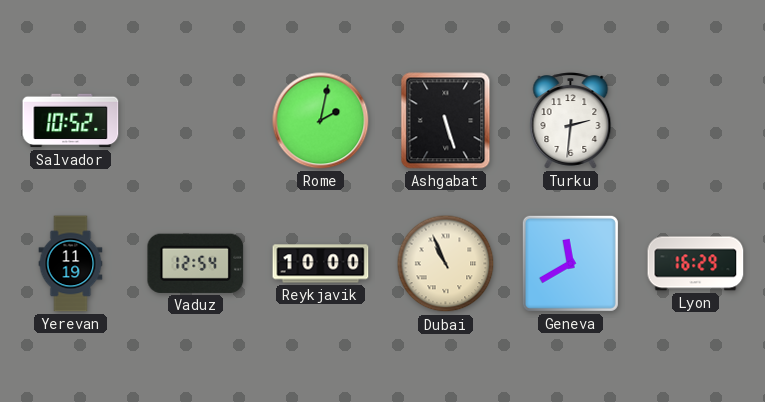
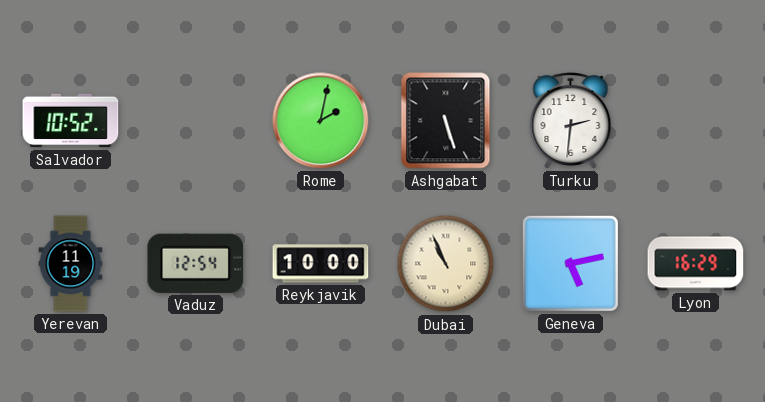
Geneva: 11:40 -> 5:13 (570, 263)
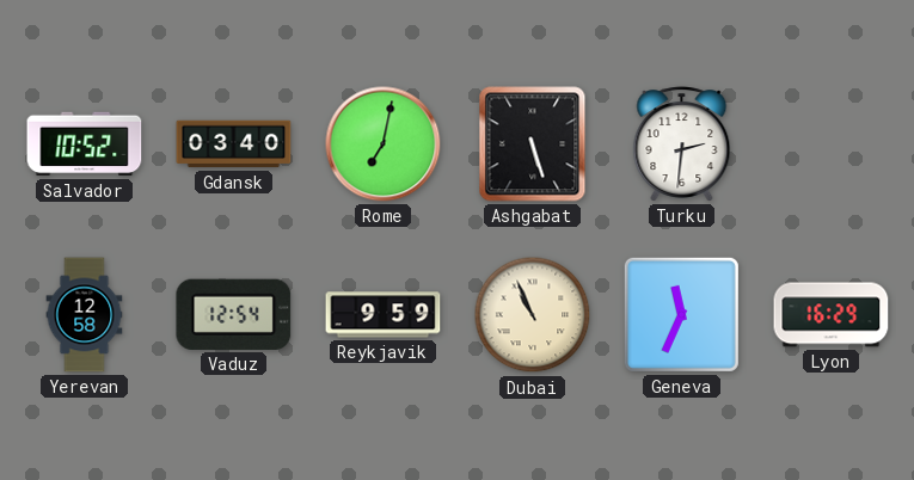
Gdansk: none -> 03:40 (234, 144)
Rome: 2:02 -> 7:02 (384, 144)
Yerevan: 11:19 -> 12:58 (85, 315)
Reykjavik: 10:00 -> 9:59 (384, 315)
Geneva: 5:13 -> 11:34 (681, 314)
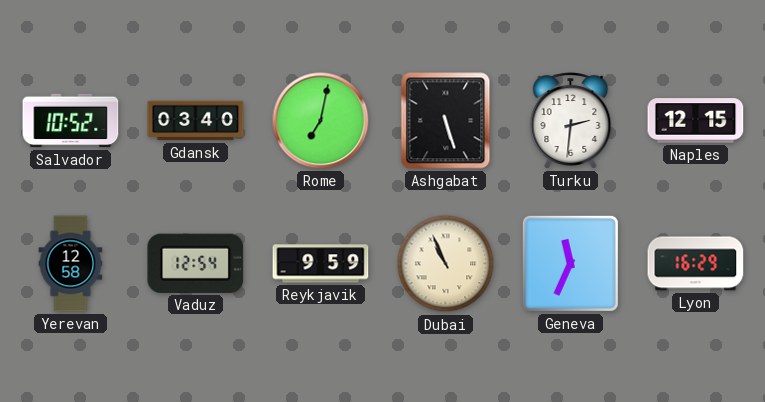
Naples: none -> 12:15 (696, 121)
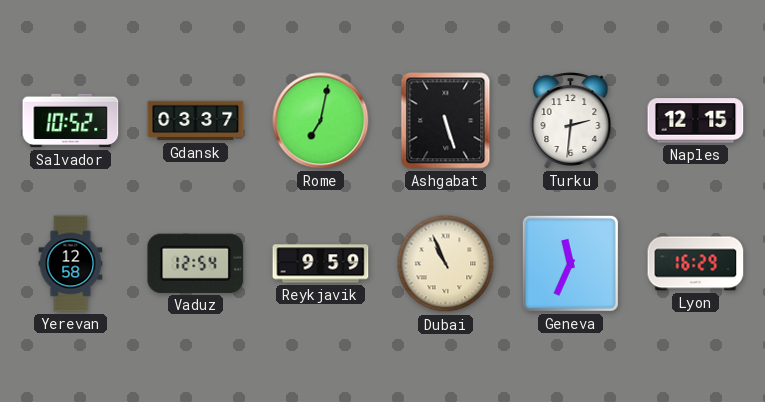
Gdansk: 03:40 -> 03:37 (196, 121)
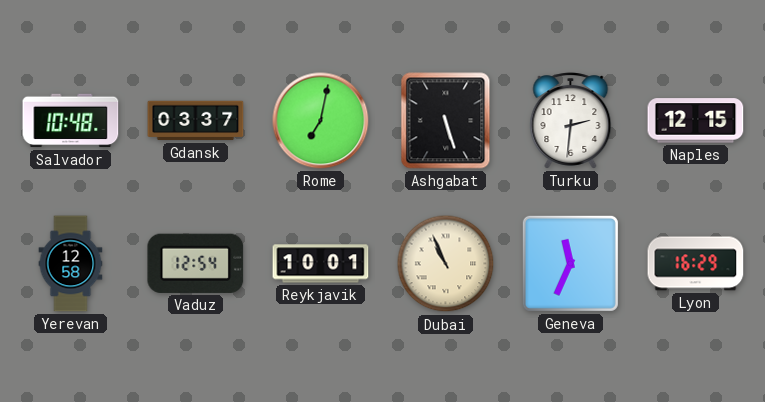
Salvador: 10:52 -> 10:48 (71, 121)
Reykjavik: 9:59 -> 10:01 (321, 264)
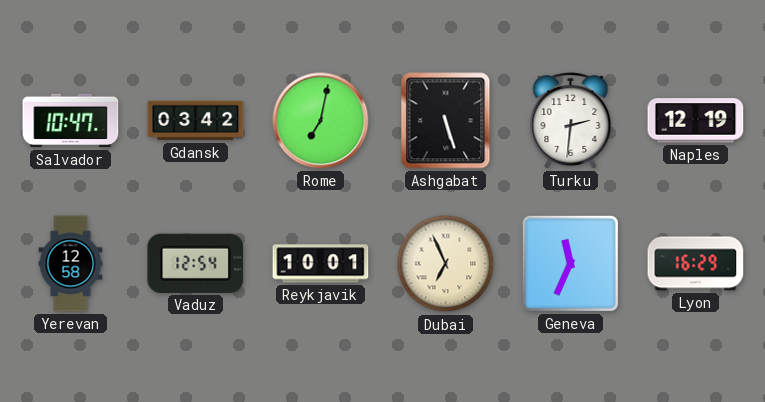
Salvador: 10:48 -> 10:47 (71, 121)
Gdansk: 03:37 -> 03:42 (196, 121)
Naples: 12:15 -> 12:19 (696, 121)
Dubai: 10:56 -> 6:56 (446, 264)
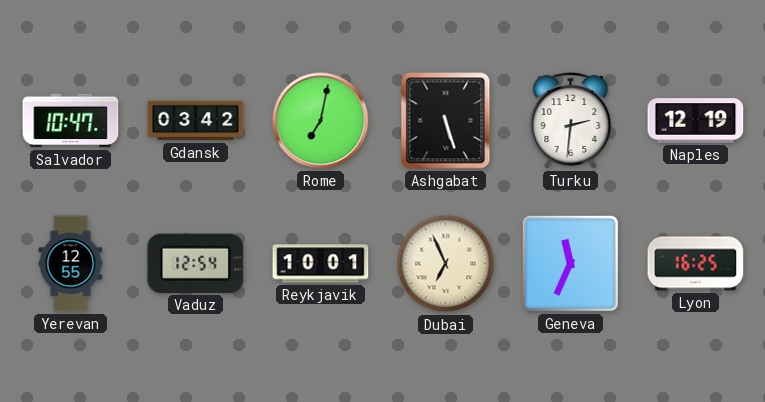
Yerevan: 12:58 -> 12:55 (71, 264)
Lyon: 16:29 -> 16:25 (696, 264)
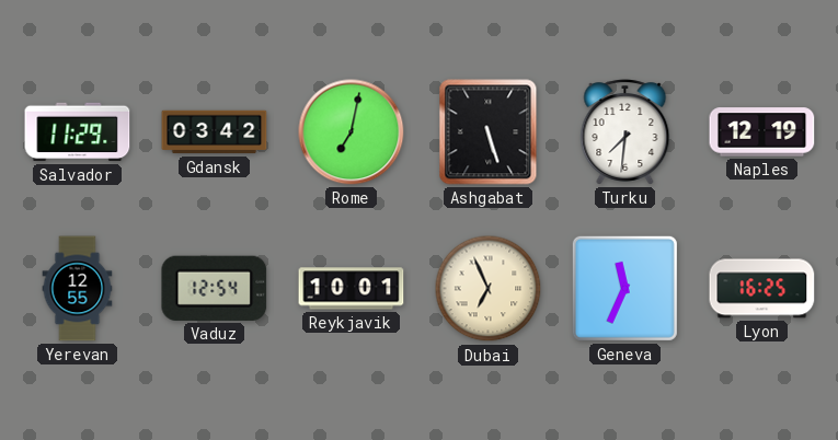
Salvador: 10:47 -> 11:29 (78, 132)
Turku: 2:31 -> 7:31 (625, 132)
